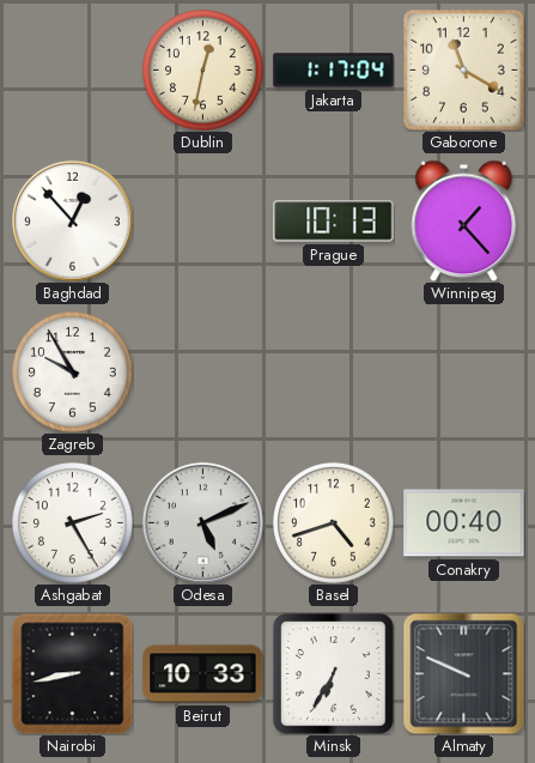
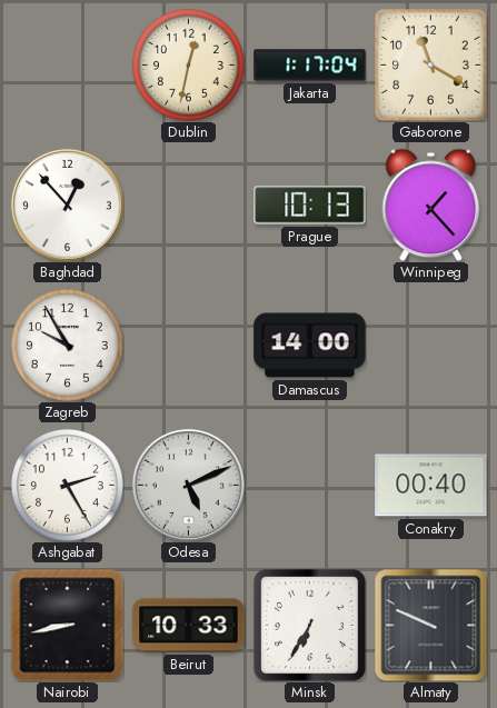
Damascus: none -> 14:00 (310, 346)
Basel: 4:42 -> none (334, 523)
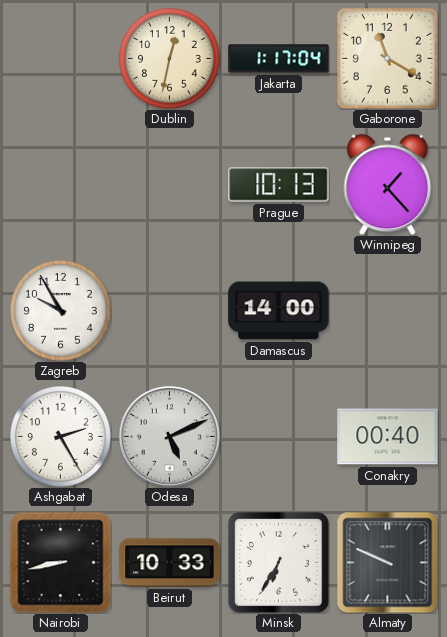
Baghdad: 12:53 -> none (67, 205)
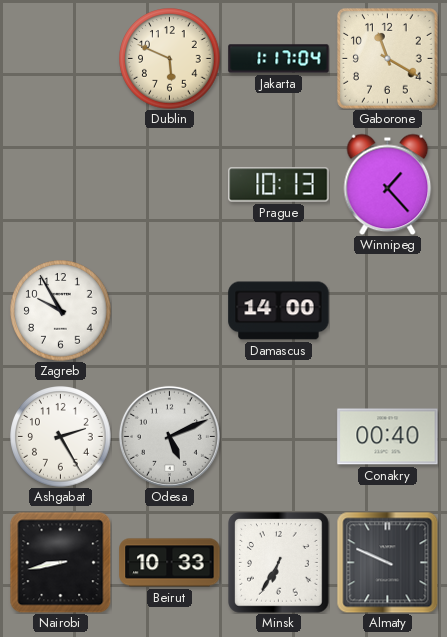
Dublin: 12:32 -> 5:49 (170, 59)
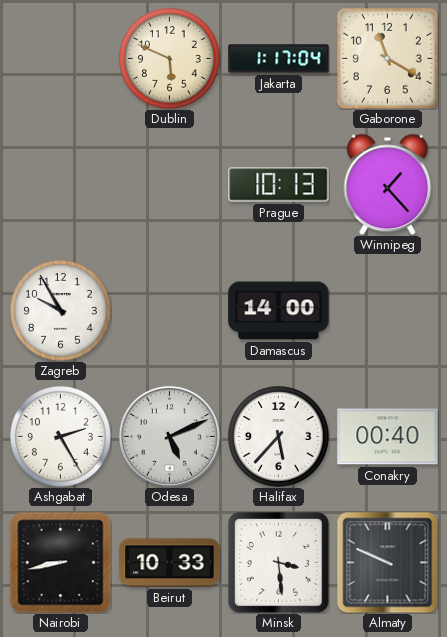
Halifax: none -> 5:37 (279, 437)
Minsk: 6:35 -> 3:29 (279, 563)
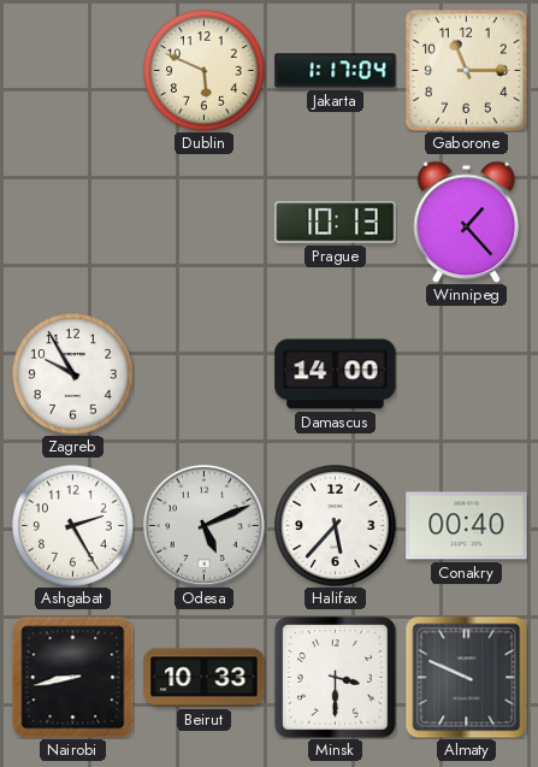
Gaborone: 11:20 -> 11:15 (467, 71)
Minsk: 3:29 -> 3:30 (336, 678)
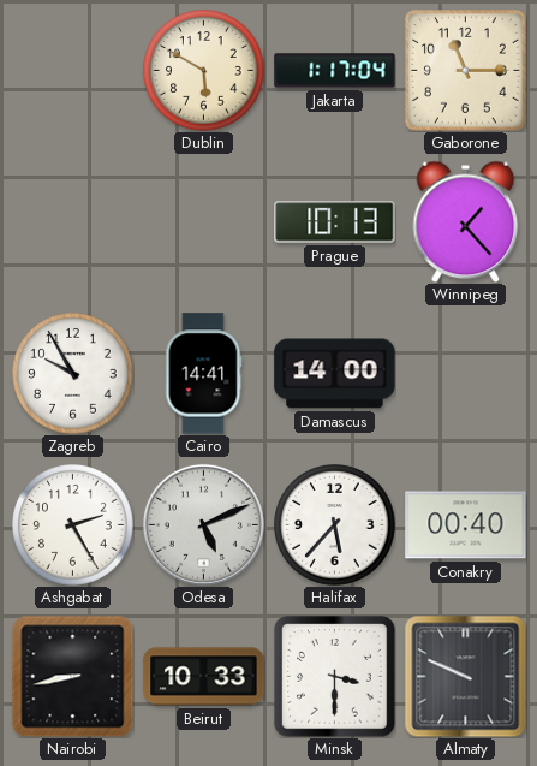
Dublin: 5:49 -> 5:50 (204, 71)
Cairo: none -> 14:41 (203, 374)
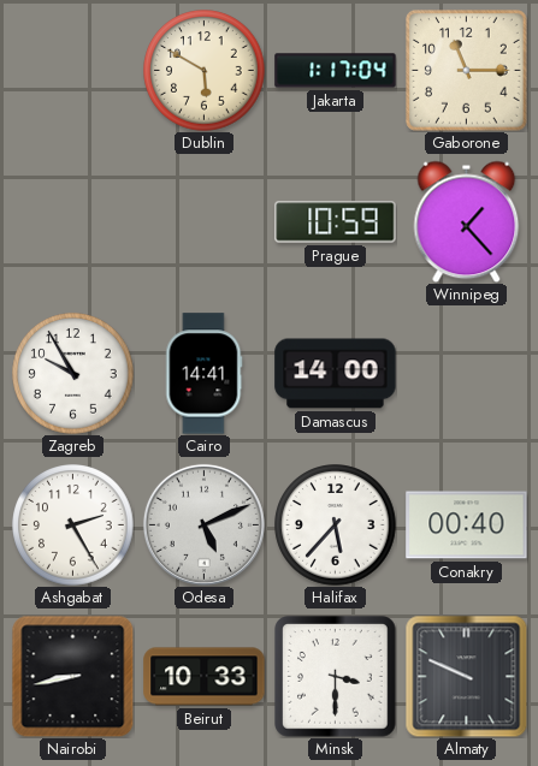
Prague: 10:13 -> 10:59 (336, 222)
